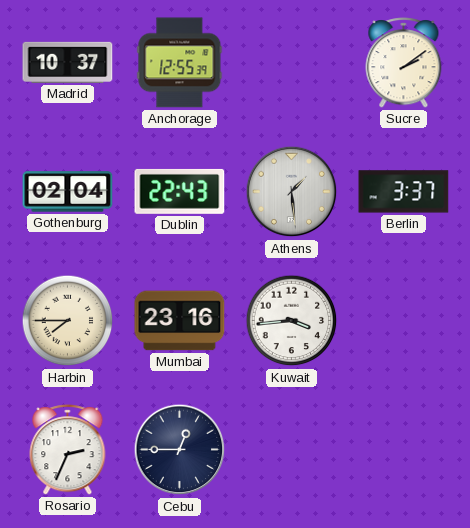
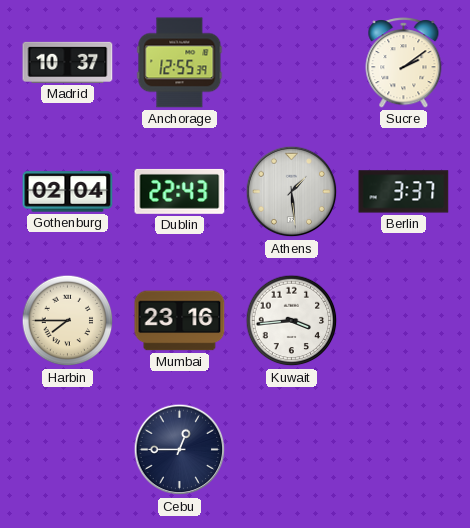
Rosario: 2:34 -> none (68, 450)
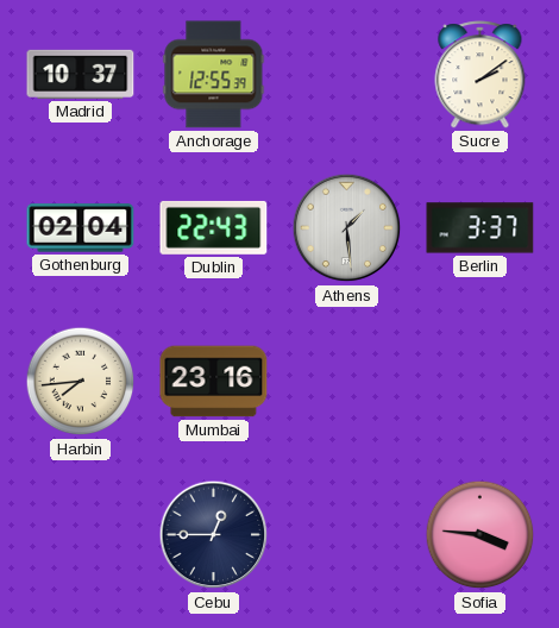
Harbin: 7:45 -> 7:44 (81, 382)
Kuwait: 3:44 -> none (292, 321)
Sofia: none -> 3:46 (481, 535)
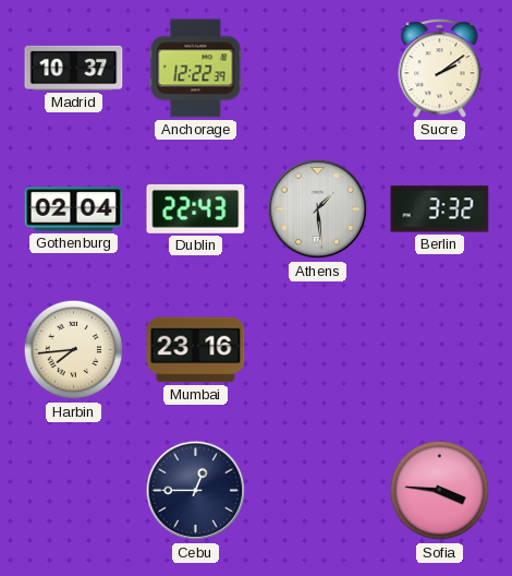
Anchorage: 12:55 -> 12:22 (196, 69)
Berlin: 3:37 -> 3:32 (440, 209)
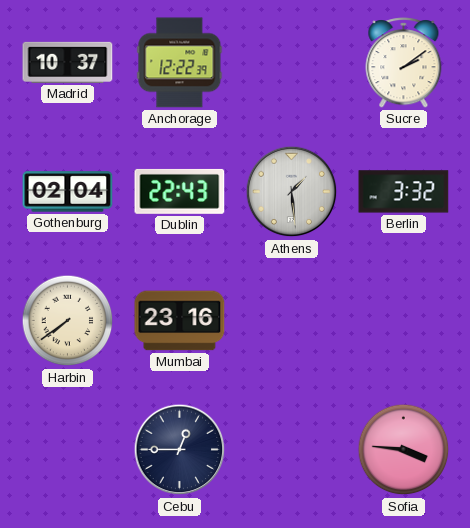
Harbin: 7:44 -> 7:39 (68, 321)
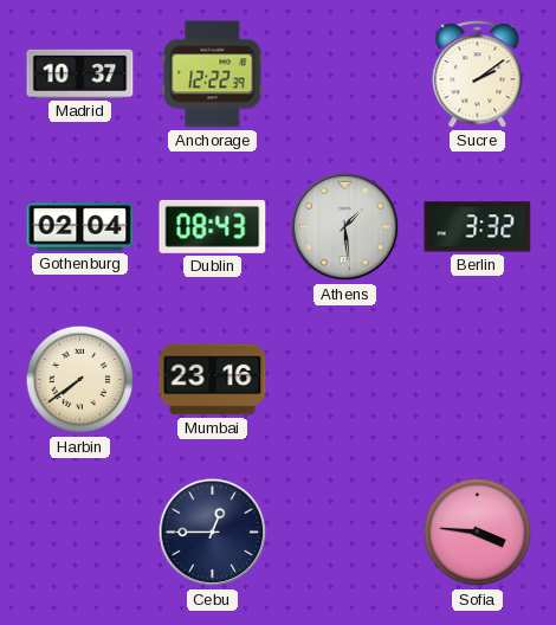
Dublin: 22:43 -> 08:43 (213, 226)
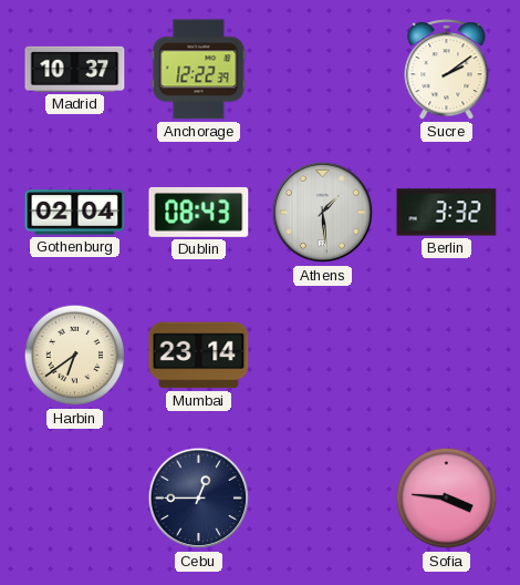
Harbin: 7:39 -> 6:39 (75, 356)
Mumbai: 23:16 -> 23:14 (199, 356)
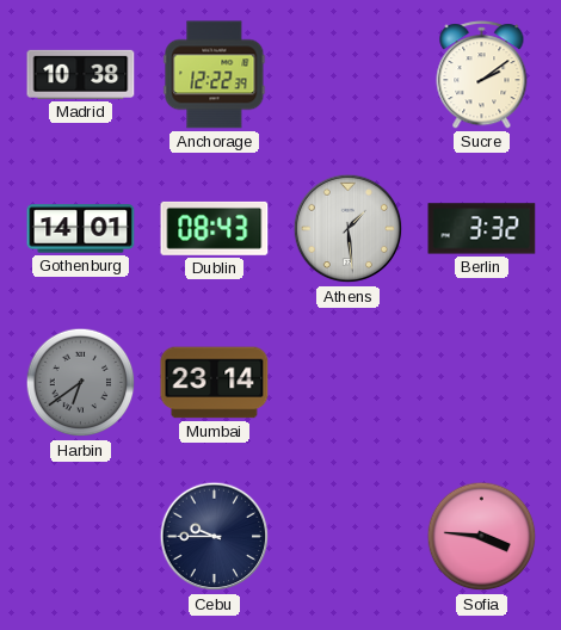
Madrid: 10:37 -> 10:38 (81, 74)
Gothenburg: 02:04 -> 14:01 (81, 229)
Harbin dial: cream -> grey (81, 383)
Cebu: 12:45 -> 9:45 (215, 537)
